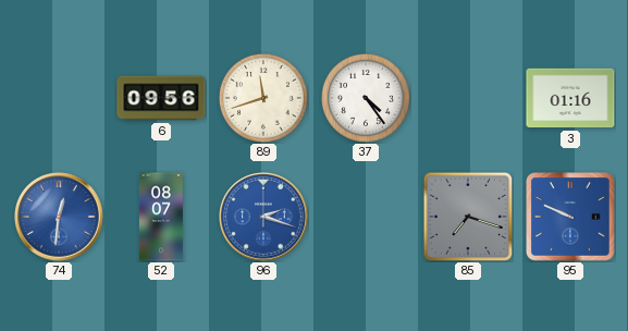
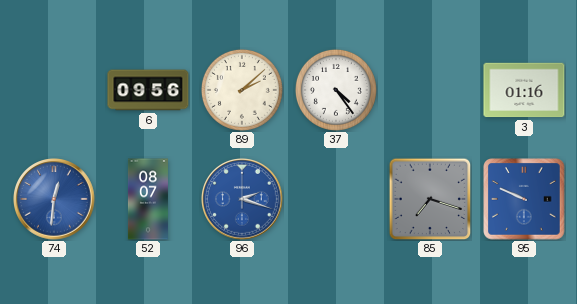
89: 11:42 -> 2:08 (242, 90)
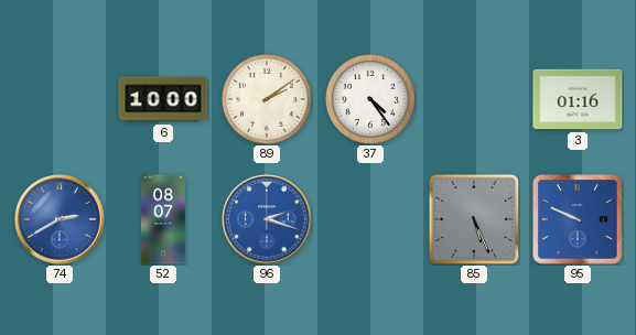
6: 09:56 -> 10:00 (163, 99)
89: 2:08 -> 2:09 (267, 99)
74: 12:31 -> 2:40 (61, 219)
85: 7:18 -> 5:26 (474, 219)
